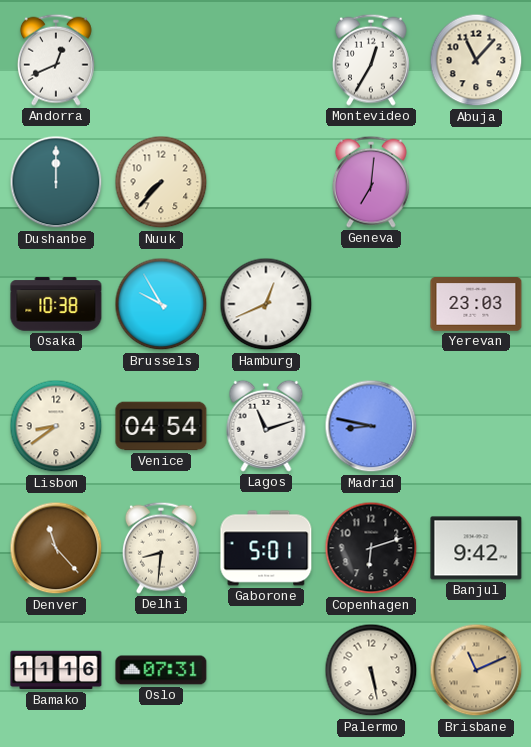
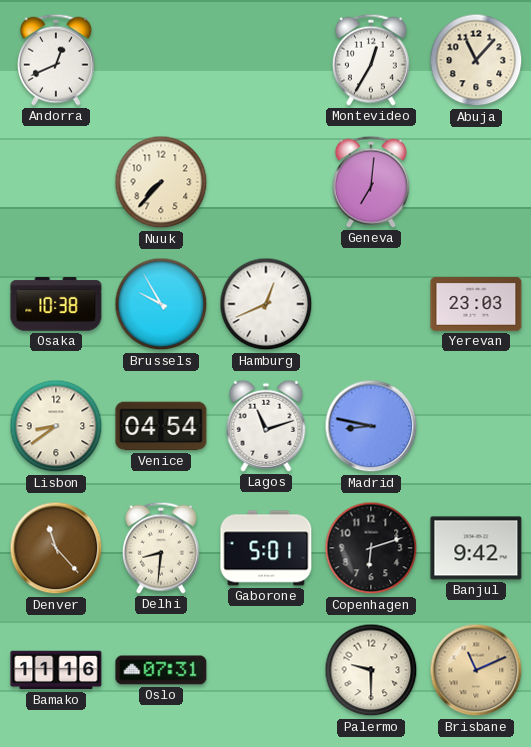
Dushanbe: 12:00 -> none (56, 182)
Palermo: 5:28 -> 9:30 (371, 670)
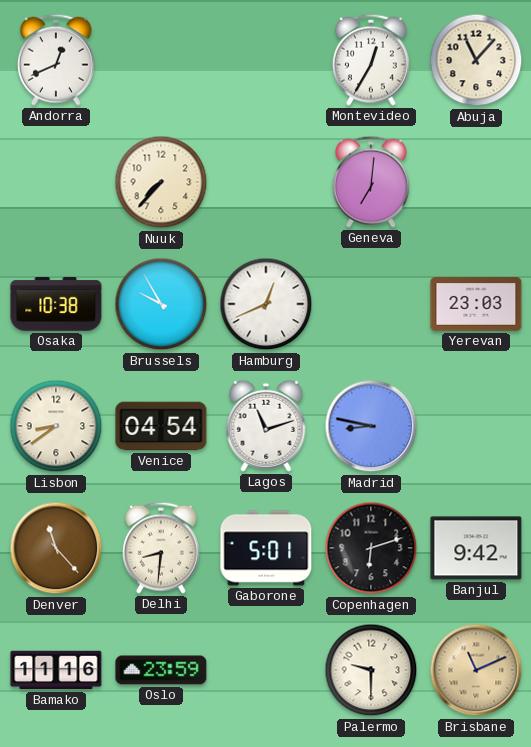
Oslo: 07:31 -> 23:59 (161, 670)
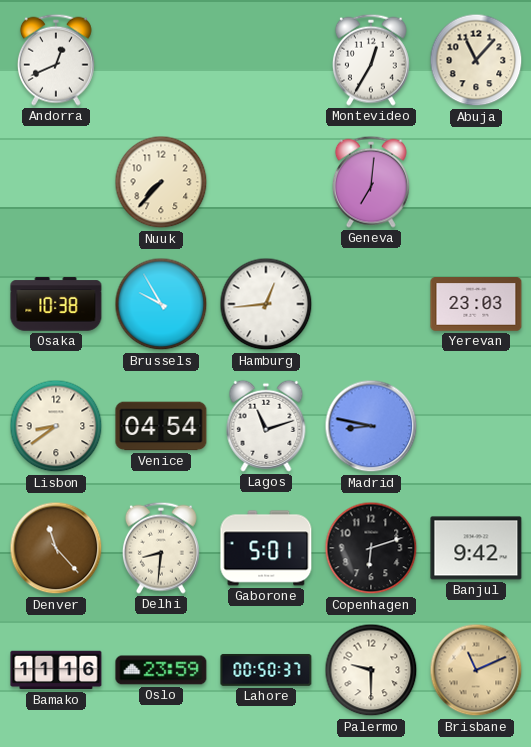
Hamburg: 12:41 -> 12:44 (266, 304)
Lahore: none -> 00:50 (266, 670)
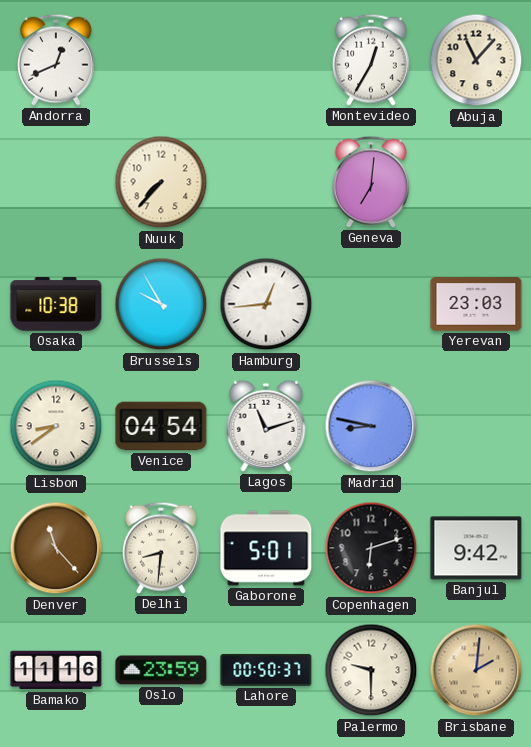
Brisbane: 11:11 -> 2:01 (476, 670)
